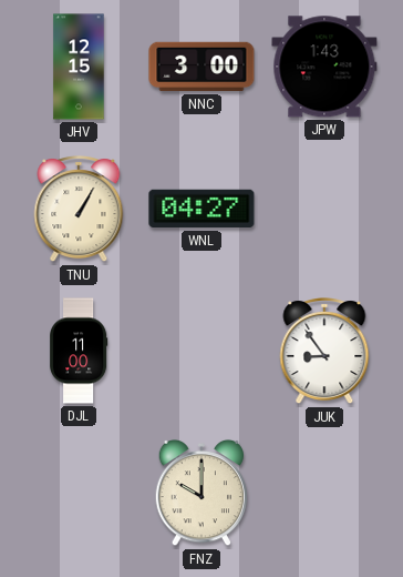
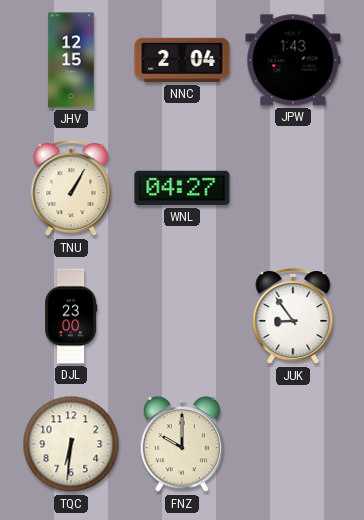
NNC: 3:00 -> 2:04 (182, 60)
DJL: 11:00 -> 23:00 (72, 316)
TQC: none -> 6:31 (71, 444)
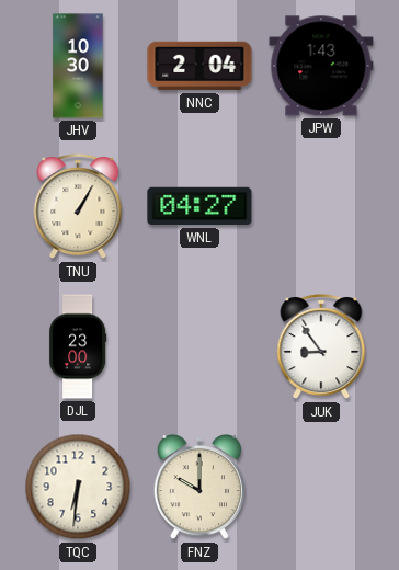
JHV: 12:15 -> 10:30 (78, 66)
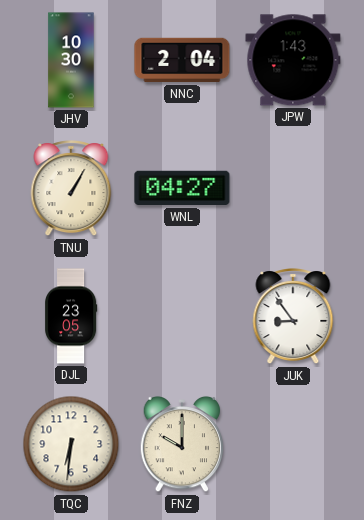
DJL: 23:00 -> 23:05 (72, 316)
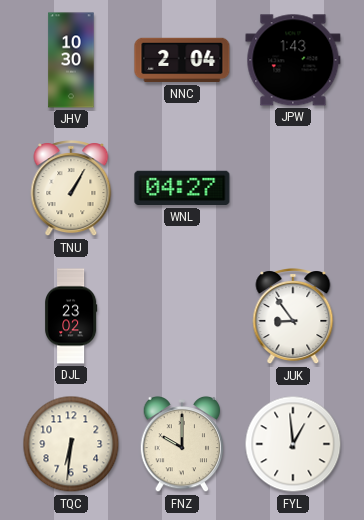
DJL: 23:05 -> 23:02 (72, 316)
FYL: none -> 12:59 (293, 444)
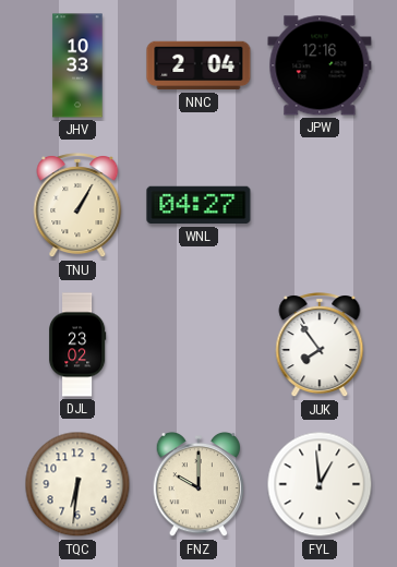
JHV: 10:30 -> 10:33 (77, 65)
JPW: 1:43 -> 12:16 (320, 65)
JUK: 8:54 -> 7:54 (320, 346)
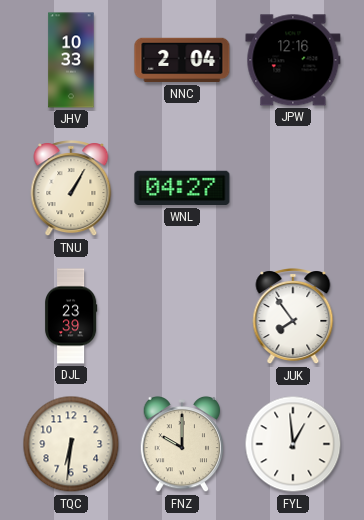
DJL: 23:02 -> 23:39 (72, 316)
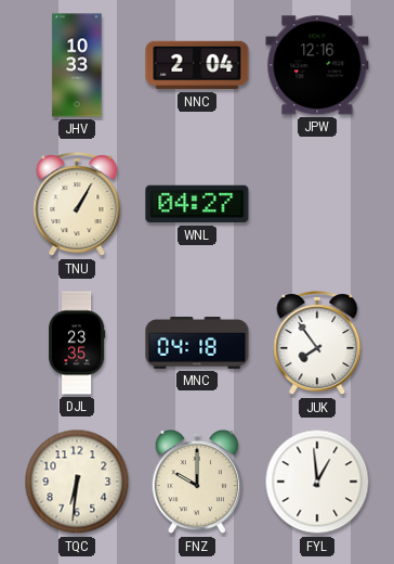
DJL: 23:39 -> 23:35 (78, 343)
MNC: none -> 04:18 (197, 344)
